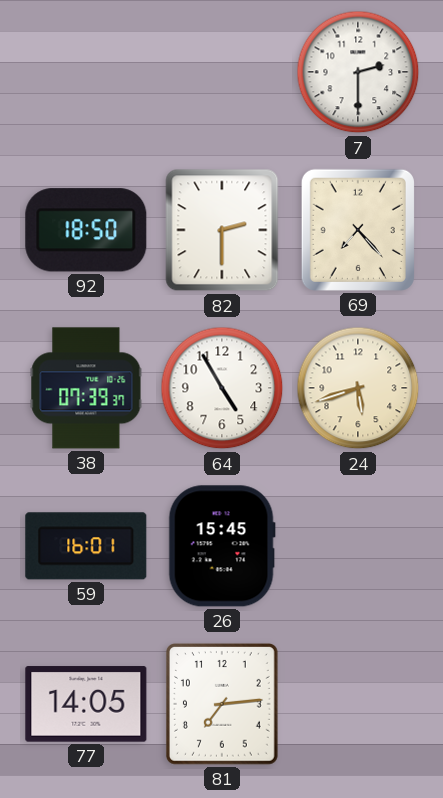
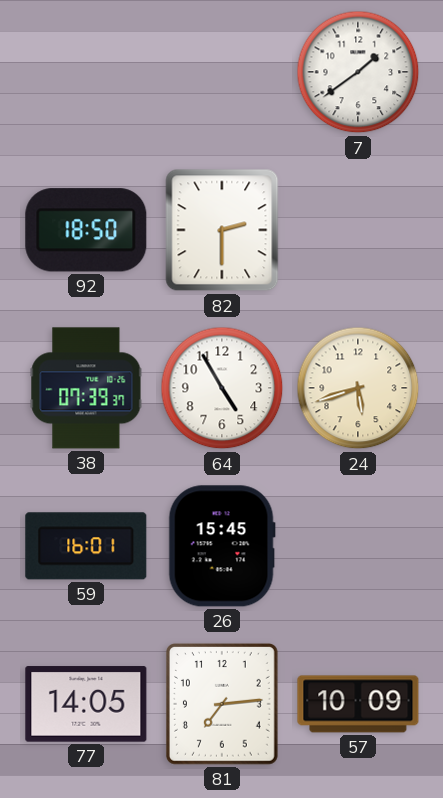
7: 2:30 -> 1:39 (358, 72)
69: 7:23 -> none (358, 230)
57: none -> 10:09 (358, 704)
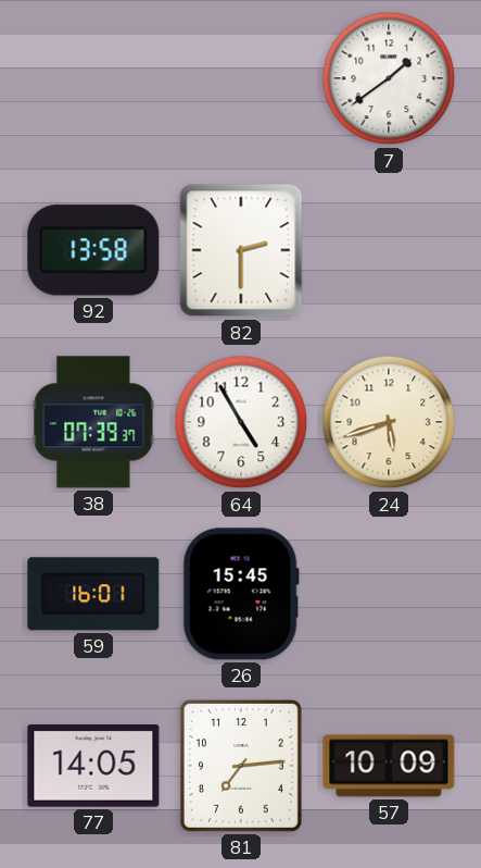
92: 18:50 -> 13:58 (93, 250)
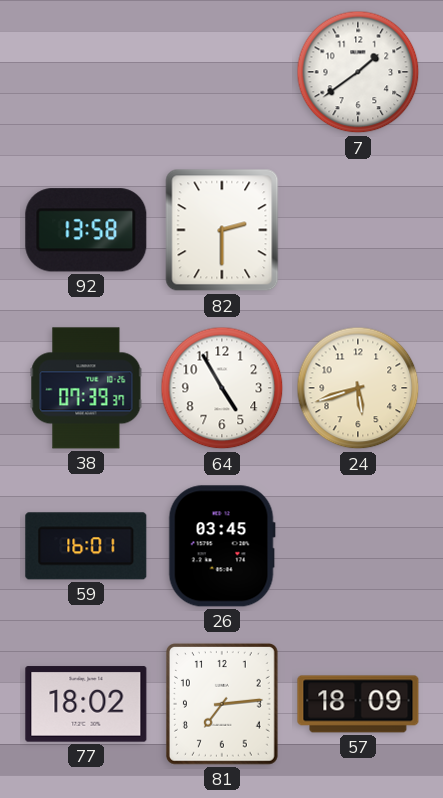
26: 15:45 -> 03:45 (222, 546)
77: 14:05 -> 18:02 (86, 704)
57: 10:09 -> 18:09 (358, 704)
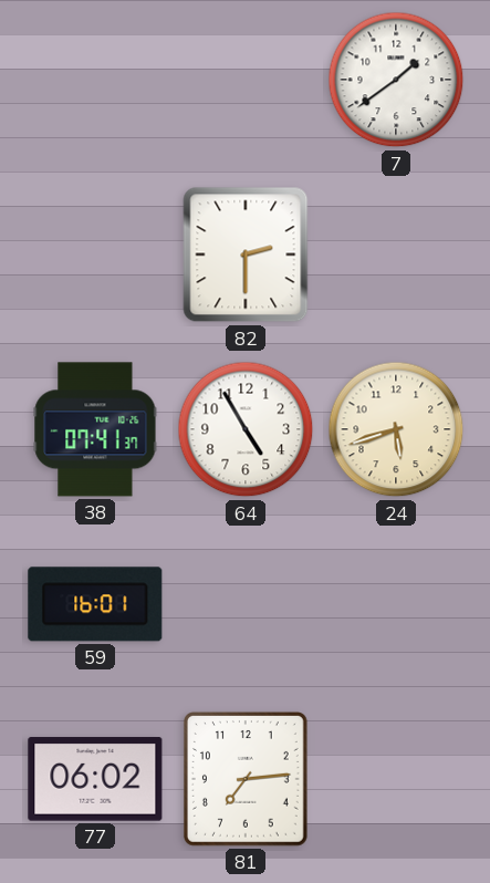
92: 13:58 -> none (86, 230)
38: 07:39 -> 07:41 (95, 429)
26: 03:45 -> none (222, 546)
77: 18:02 -> 06:02 (95, 779)
57: 18:09 -> none (358, 704)
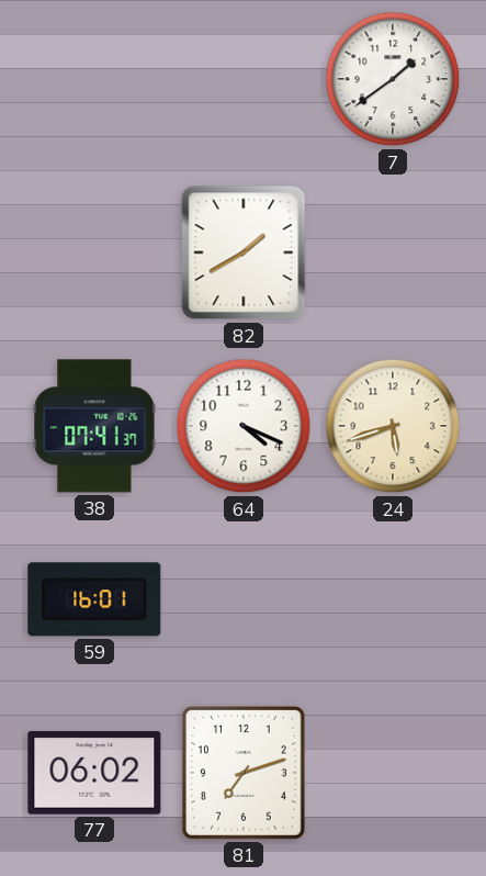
82: 2:30 -> 1:40 (244, 252)
64: 4:55 -> 4:19 (244, 426)
81: 7:14 -> 7:12 (244, 773)
